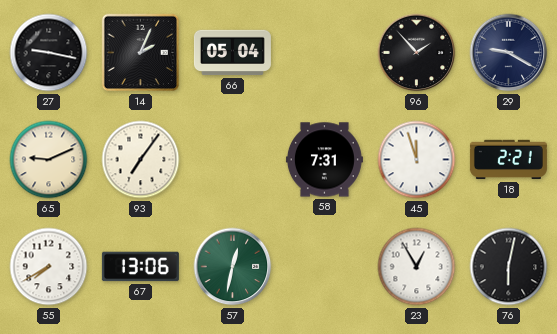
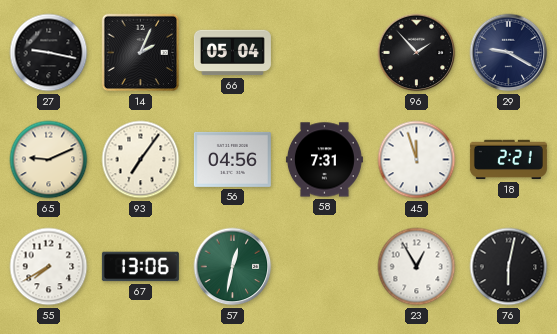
56: none -> 04:56 (232, 159)
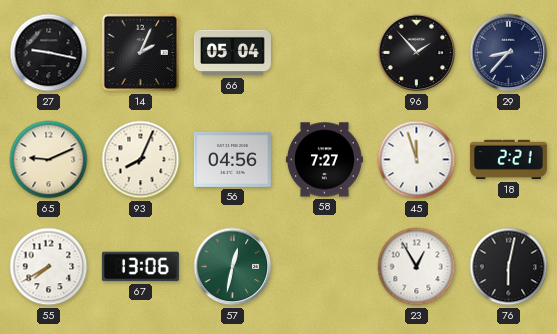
29: 9:20 -> 8:37 (509, 53)
93: 7:06 -> 8:04 (141, 160)
58: 7:31 -> 7:27 (324, 160)
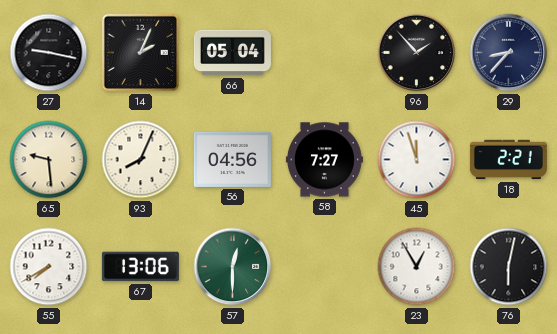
65: 9:11 -> 9:29 (49, 160)
57: 12:32 -> 12:30 (233, 267)
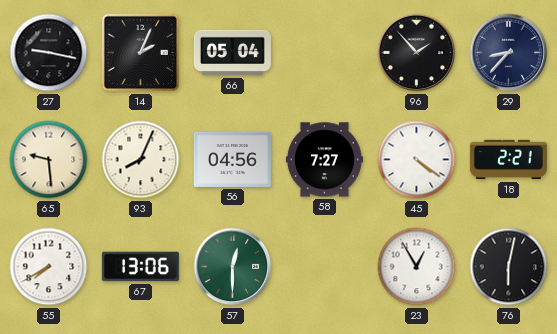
45: 11:57 -> 4:21 (417, 160)
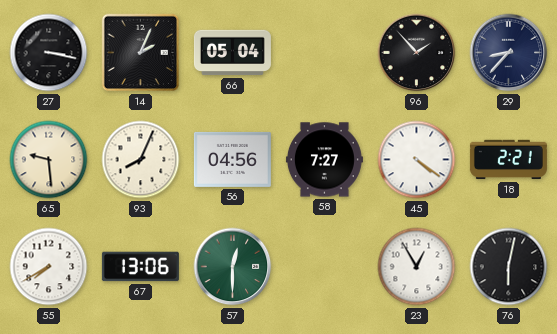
27: 9:17 -> 3:17 (49, 53)
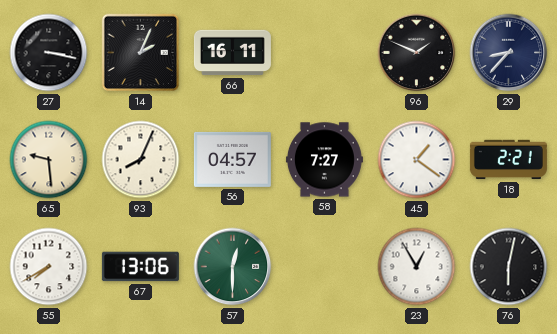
66: 05:04 -> 16:11 (232, 53)
96: 1:53 -> 1:49 (417, 53)
56: 04:56 -> 04:57 (232, 159)
45: 4:21 -> 1:21 (417, 160)
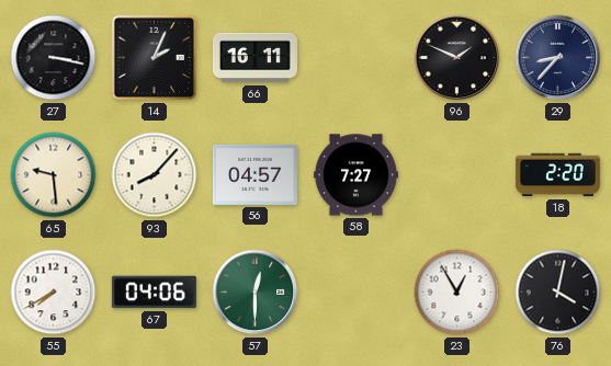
93: 8:04 -> 8:07 (155, 175)
45: 1:21 -> none (417, 160)
18: 2:21 -> 2:20 (557, 175)
67: 13:06 -> 04:06 (154, 293)
76: 6:02 -> 4:02 (558, 293)
